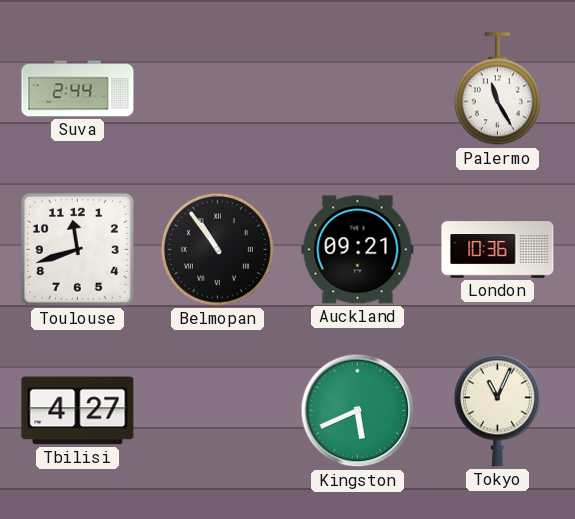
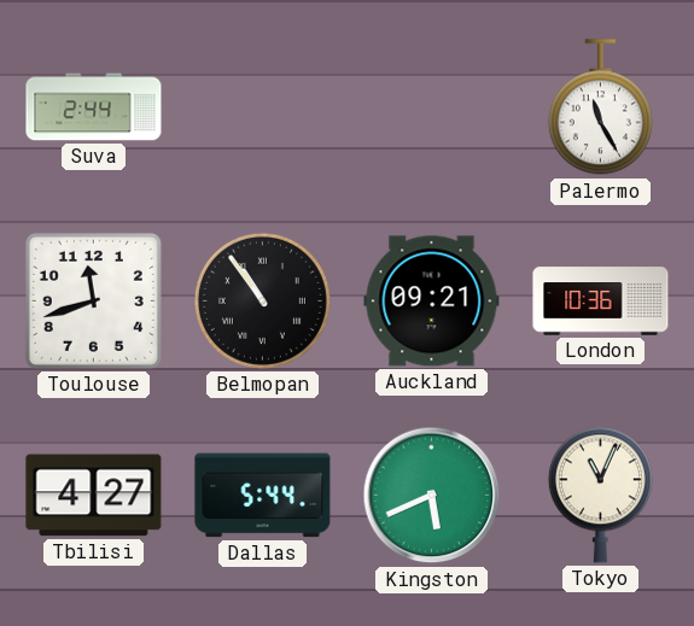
Dallas: none -> 5:44 (263, 496)
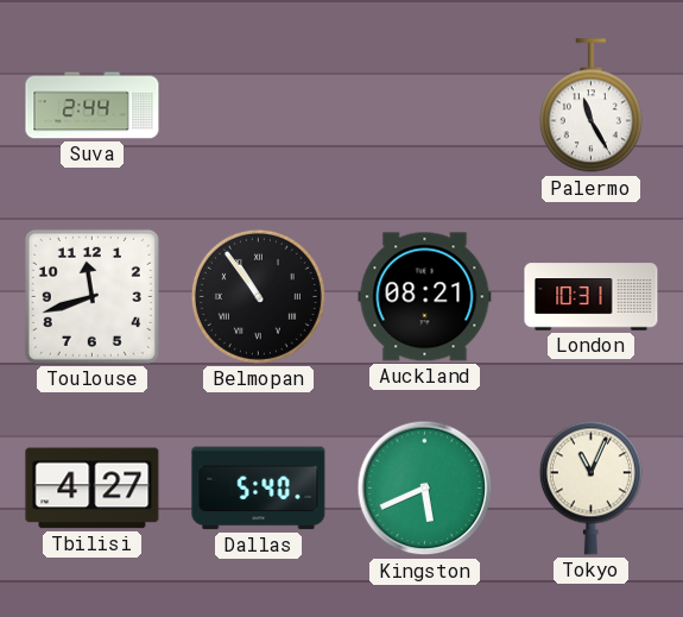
Auckland: 09:21 -> 08:21 (425, 297)
London: 10:36 -> 10:31 (592, 297)
Dallas: 5:44 -> 5:40 (259, 489)
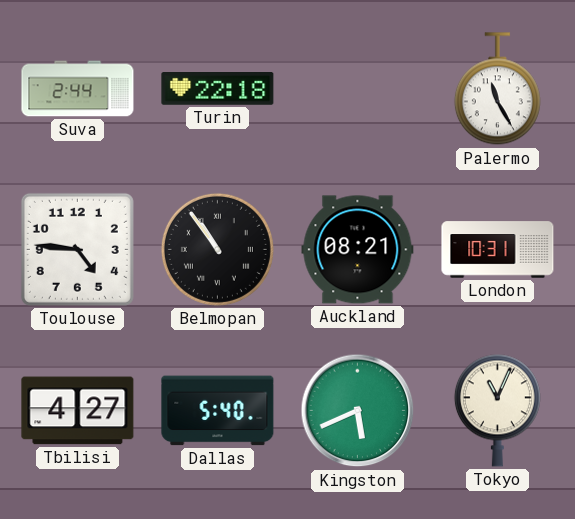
Turin: none -> 22:18 (218, 89)
Toulouse: 11:42 -> 4:46 (77, 249)
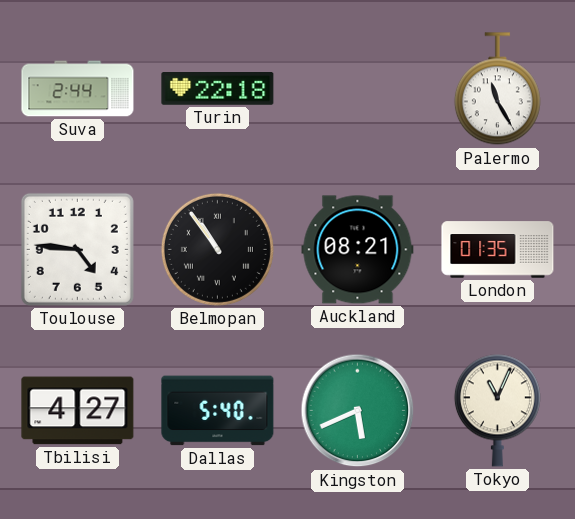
London: 10:31 -> 01:35 (498, 250)
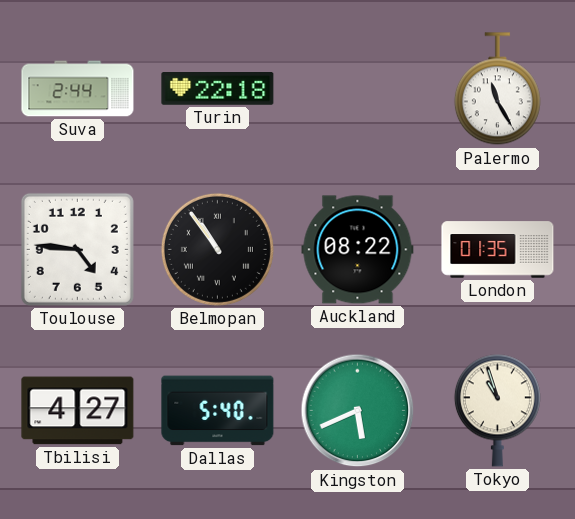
Auckland: 08:21 -> 08:22 (358, 250)
Tokyo: 11:04 -> 10:57 (497, 410)
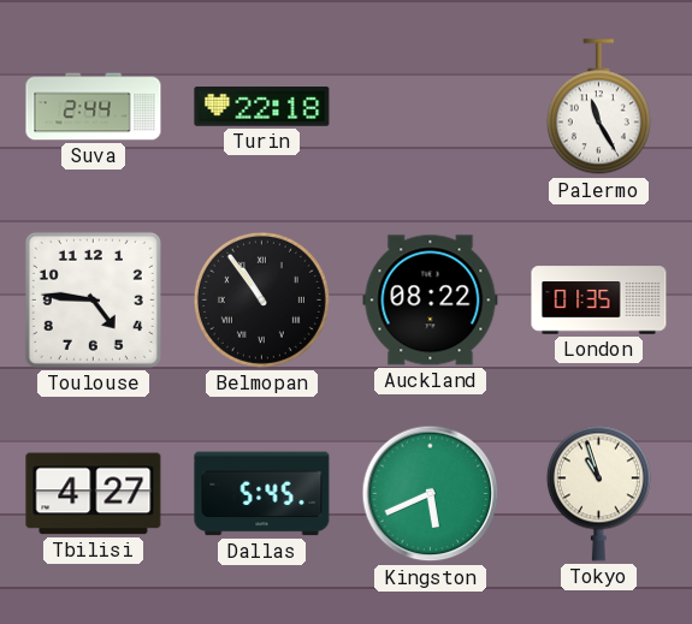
Dallas: 5:40 -> 5:45 (262, 494)
